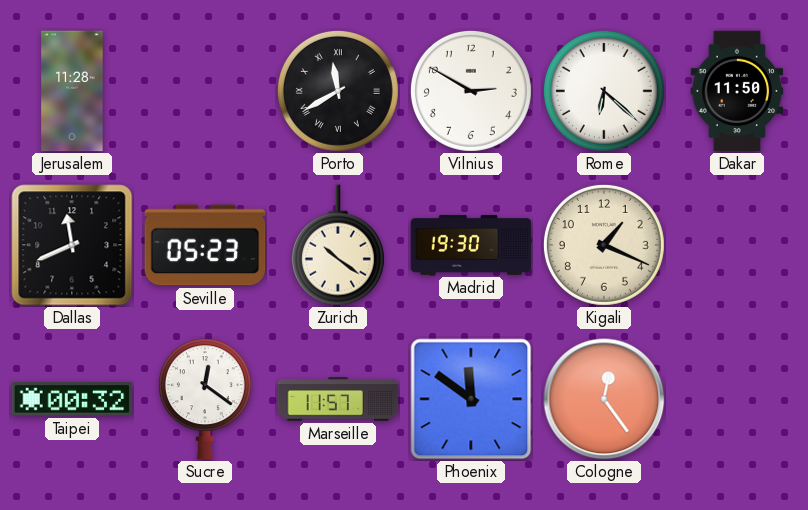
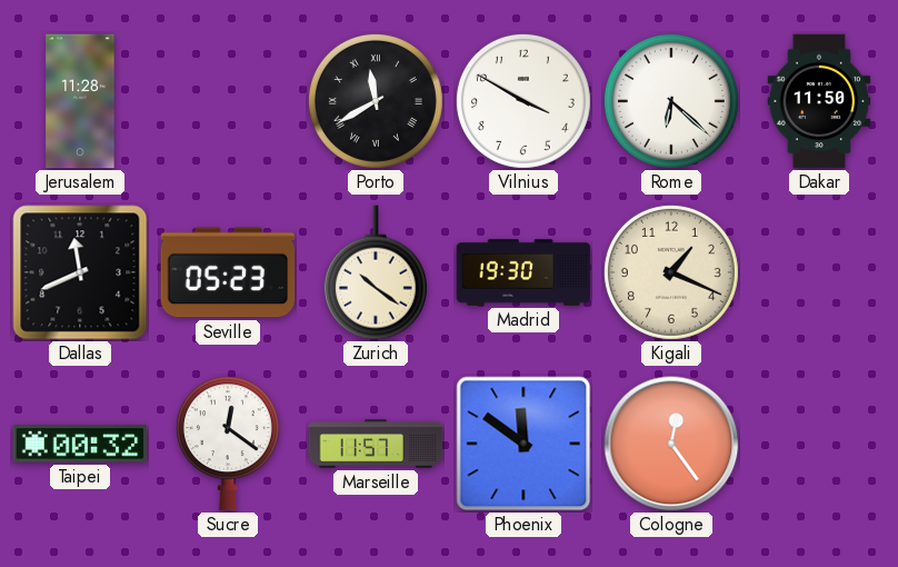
Vilnius: 2:50 -> 3:50 (523, 101)
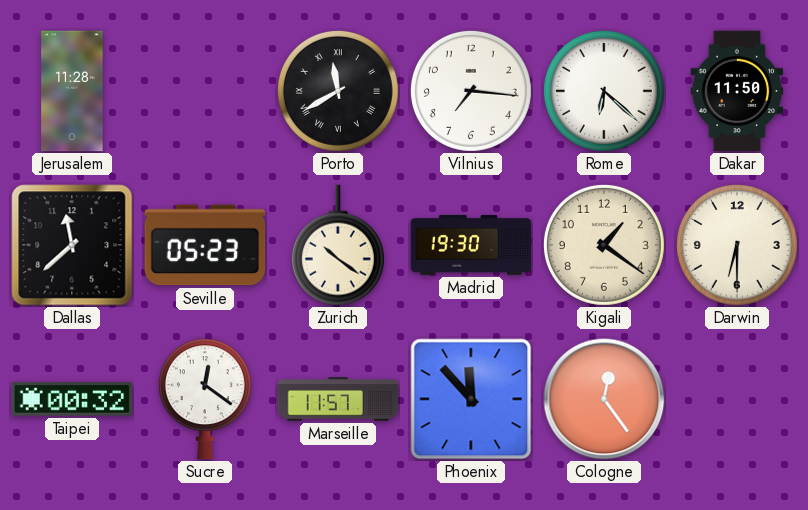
Vilnius: 3:50 -> 7:16 (471, 91)
Dallas: 11:41 -> 11:38 (72, 245)
Kigali: 1:19 -> 1:21 (604, 245)
Darwin: none -> 6:30 (737, 245)
Phoenix: 11:51 -> 11:53 (471, 399)
